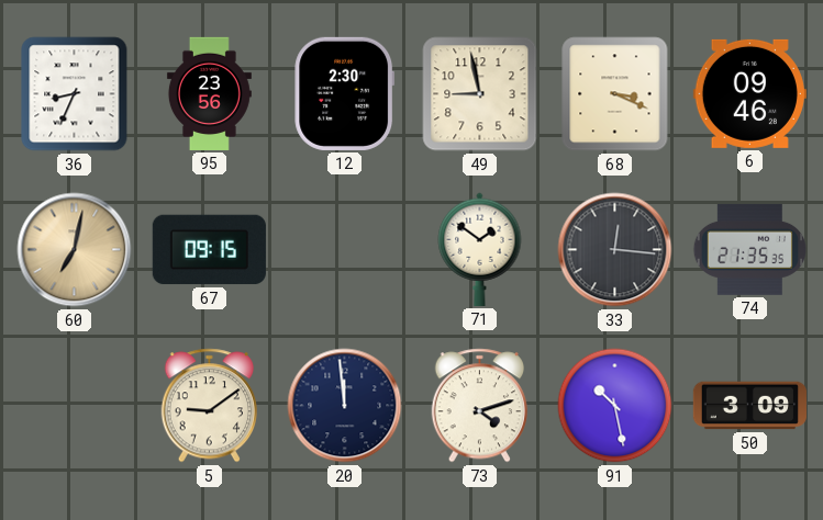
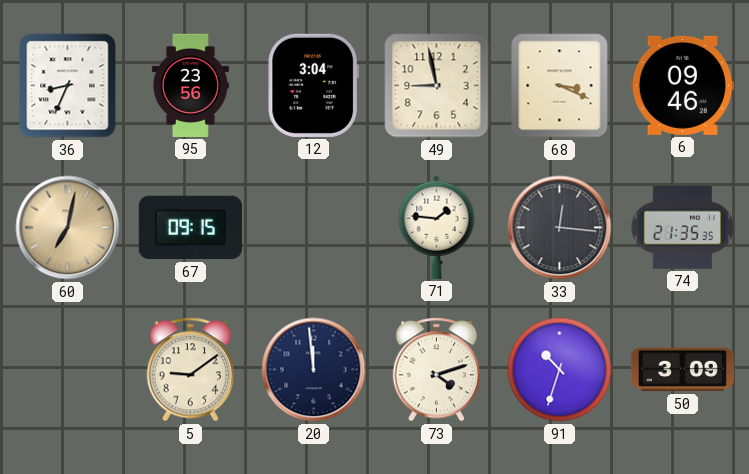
12: 2:30 -> 3:04 (314, 85)
71: 1:51 -> 1:46 (437, 227)
91: 10:28 -> 10:33 (560, 370)
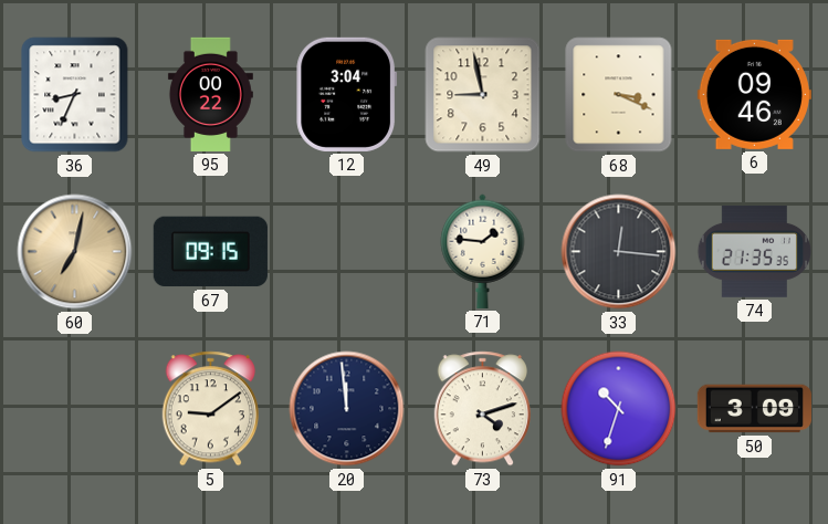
95: 23:56 -> 00:22 (210, 94)
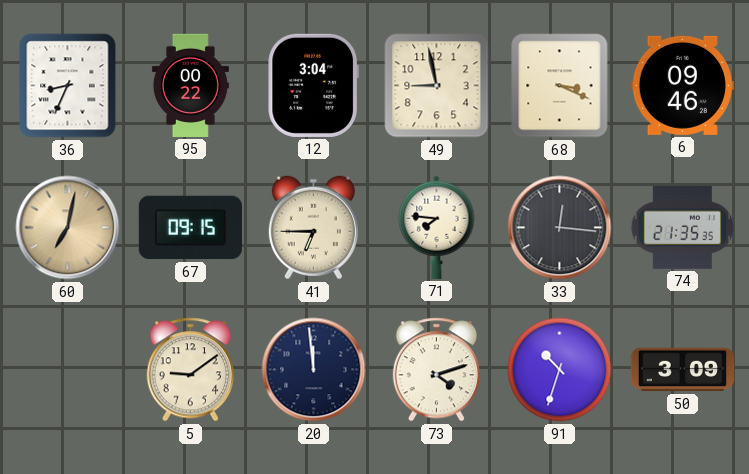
41: none -> 6:45 (313, 228)
71: 1:46 -> 7:46 (437, 227)
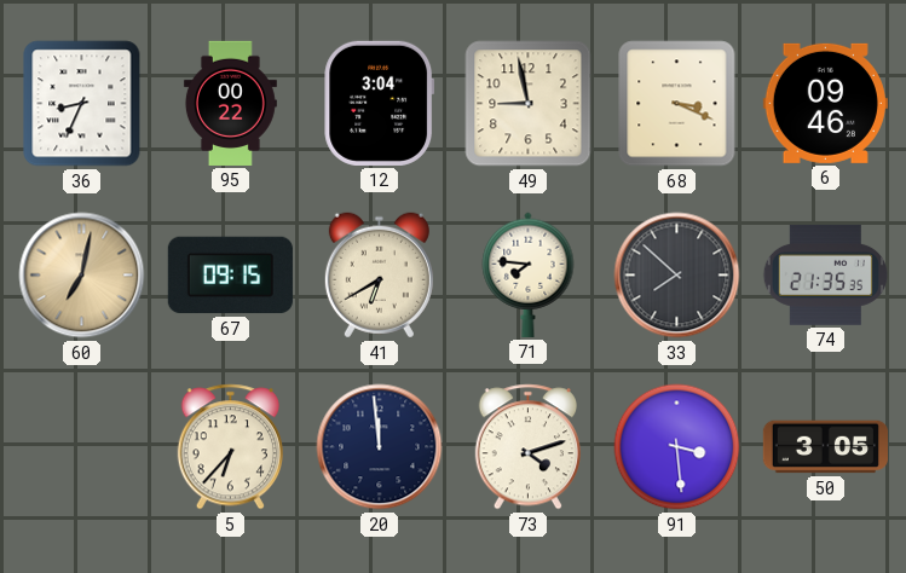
41: 6:45 -> 6:40 (379, 276)
33: 12:16 -> 7:52 (677, 276)
5: 9:09 -> 6:37 (230, 447)
91: 10:33 -> 3:29 (677, 447)
50: 3:09 -> 3:05 (825, 447)
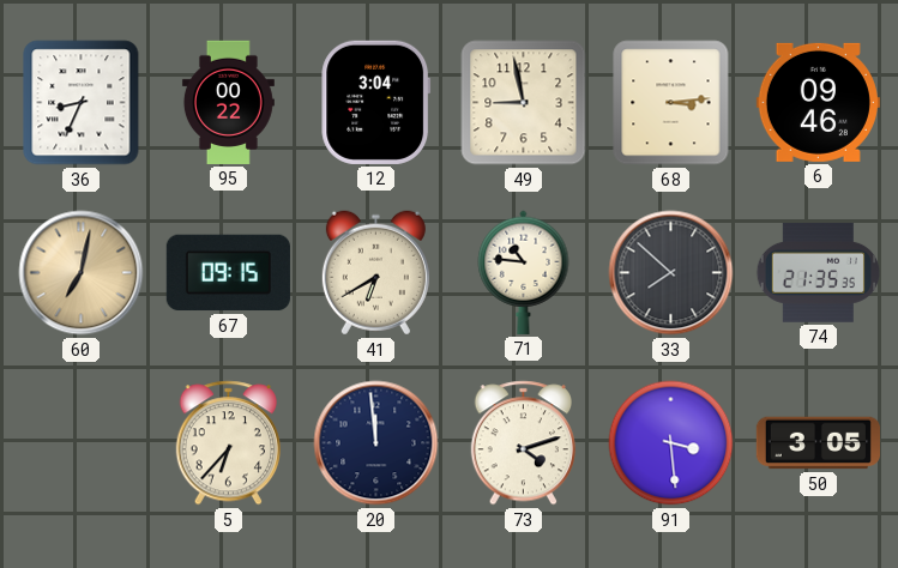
68: 3:19 -> 3:14 (671, 103)
71: 7:46 -> 10:46 (524, 272)
